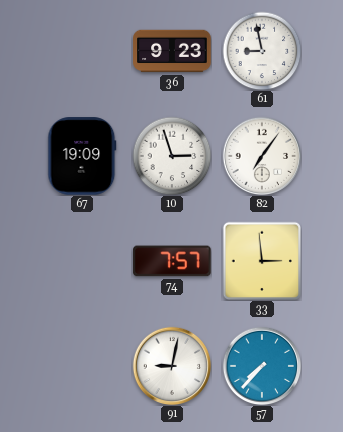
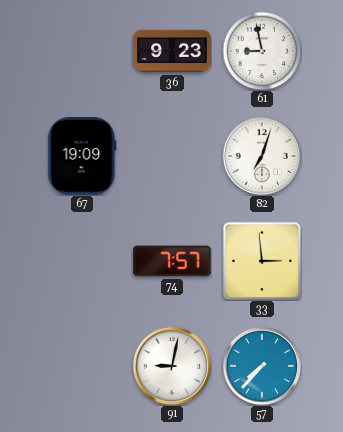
10: 2:57 -> none (172, 156)
82: 7:06 -> 7:03 (262, 156)
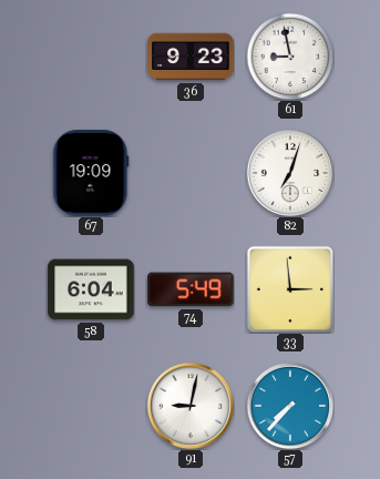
58: none -> 6:04 (91, 289)
74: 7:57 -> 5:49 (191, 289)
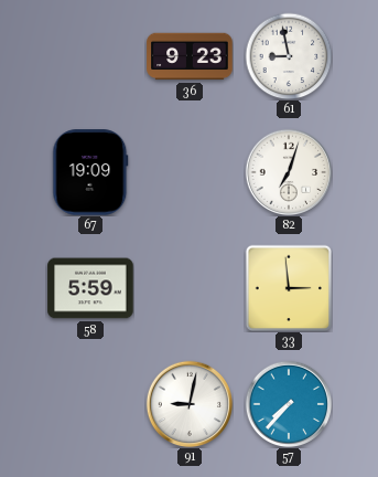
58: 6:04 -> 5:59 (90, 288)
74: 5:49 -> none (191, 289)
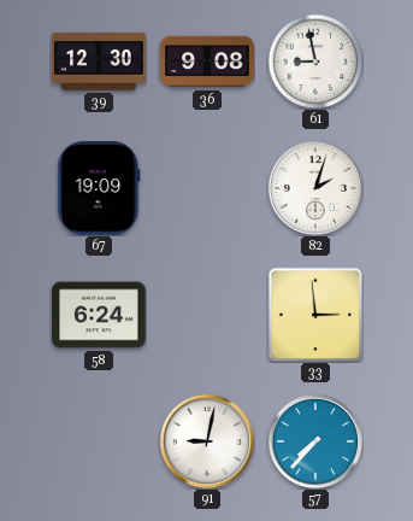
39: none -> 12:30 (99, 62)
36: 9:23 -> 9:08 (207, 62)
82: 7:03 -> 2:03 (315, 188)
58: 5:59 -> 6:24 (99, 315)
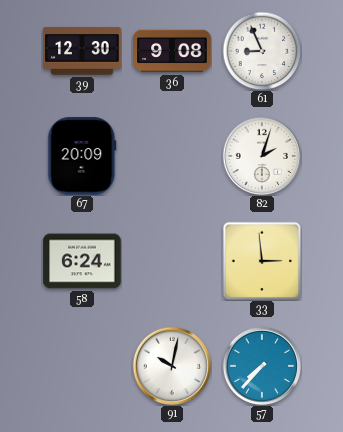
61: 8:58 -> 8:56 (262, 51)
67: 19:09 -> 20:09 (82, 156)
91: 9:02 -> 10:02 (172, 366)
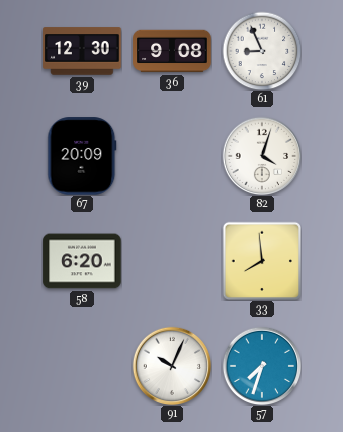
82: 2:03 -> 4:03 (262, 156)
58: 6:24 -> 6:20 (82, 261)
33: 2:59 -> 7:59 (261, 260)
91: 10:02 -> 10:04 (172, 366)
57: 7:37 -> 7:33 (262, 366)
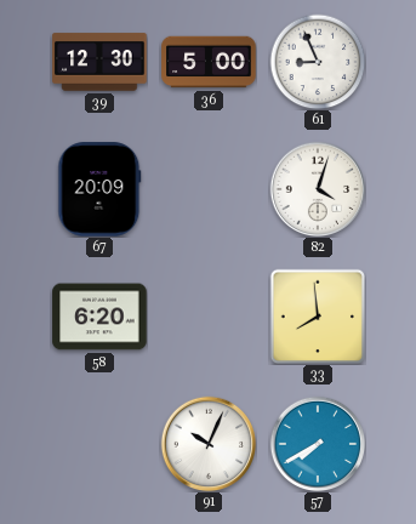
36: 9:08 -> 5:00 (209, 62)
57: 7:33 -> 7:40 (318, 444)
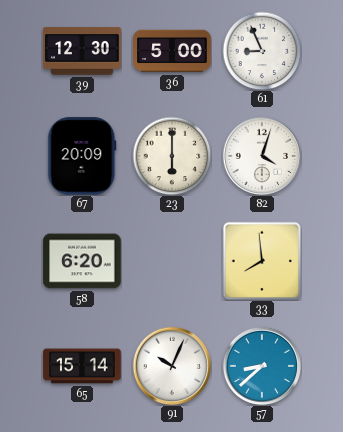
23: none -> 6:00 (172, 156)
65: none -> 15:14 (82, 366)
57: 7:40 -> 8:38 (262, 366)
